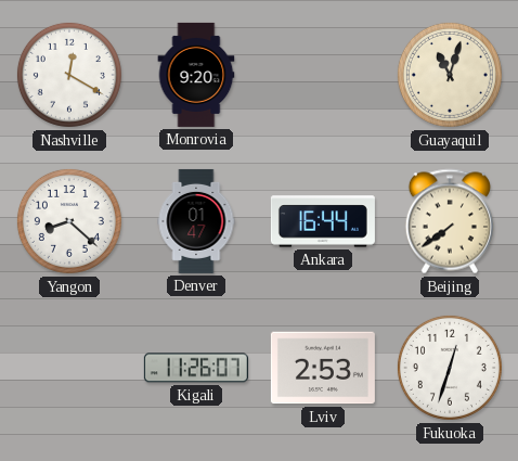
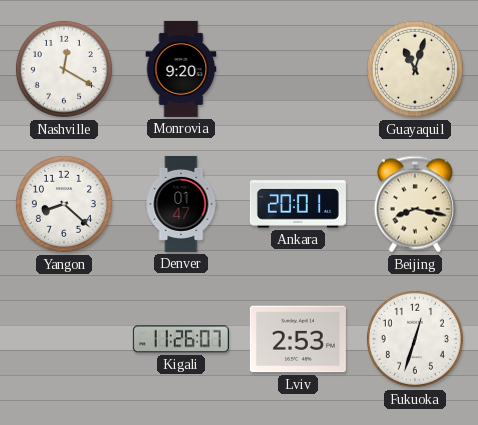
Ankara: 16:44 -> 20:01 (298, 204)
Beijing: 7:39 -> 8:17 (415, 204)
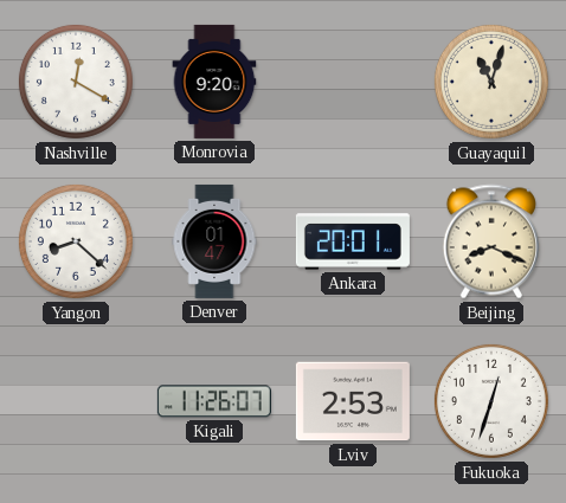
Beijing: 8:17 -> 8:19 (491, 241)
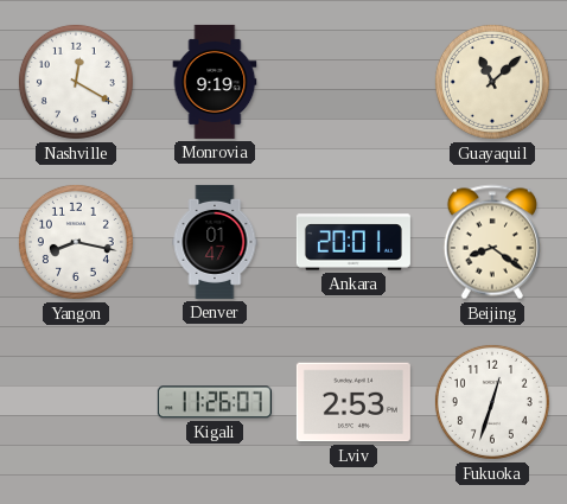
Monrovia: 9:20 -> 9:19 (215, 82)
Guayaquil: 11:03 -> 11:08 (492, 82)
Yangon: 8:22 -> 8:17 (76, 242)
Beijing: 8:19 -> 8:21 (492, 242)
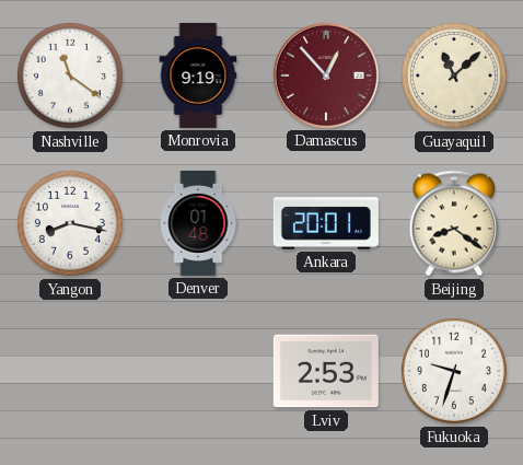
Nashville: 12:20 -> 11:21 (70, 75)
Damascus: none -> 12:53 (326, 75)
Denver: 01:47 -> 01:48 (198, 223)
Kigali: 11:26 -> none (215, 402)
Fukuoka: 12:33 -> 9:33 (454, 371)
